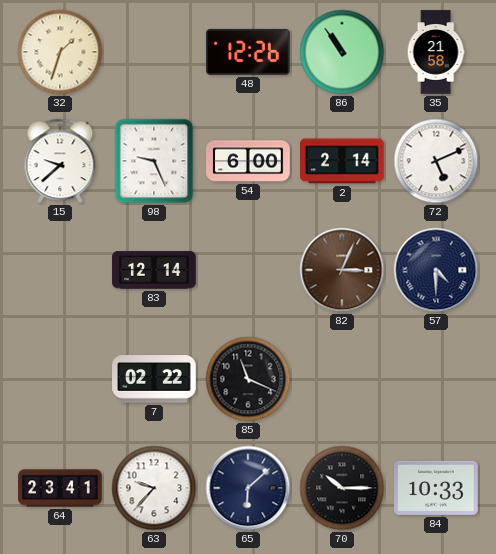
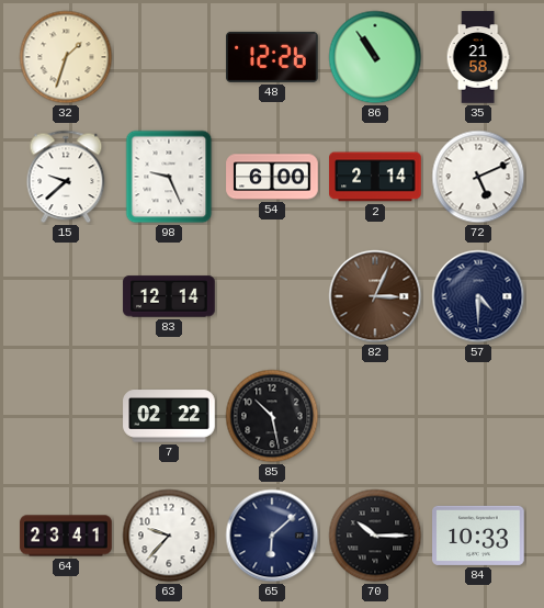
85: 11:19 -> 10:28 (272, 416)
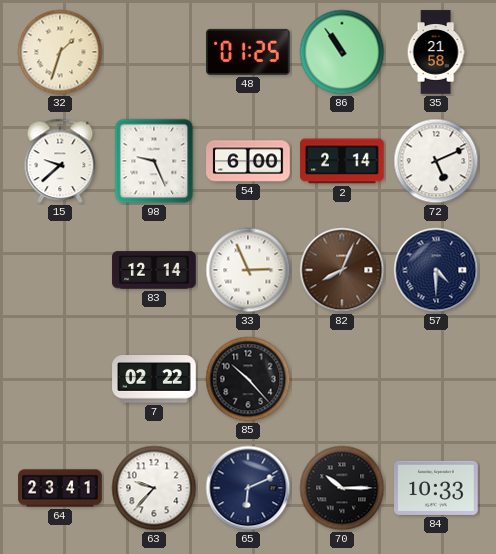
48: 12:26 -> 01:25 (248, 52)
33: none -> 2:56 (248, 270)
82: 3:04 -> 8:04 (342, 270)
85: 10:28 -> 10:23 (248, 379)
65: 6:08 -> 6:11 (248, 488)
